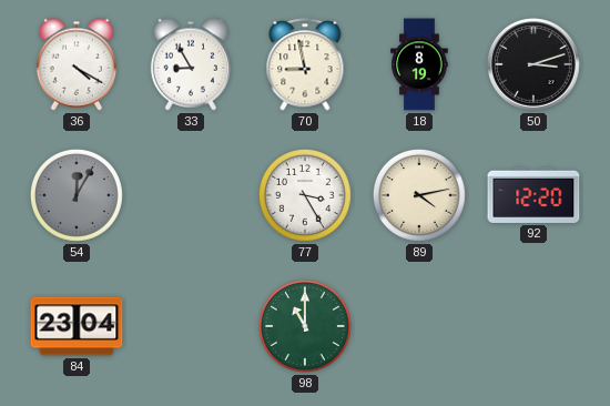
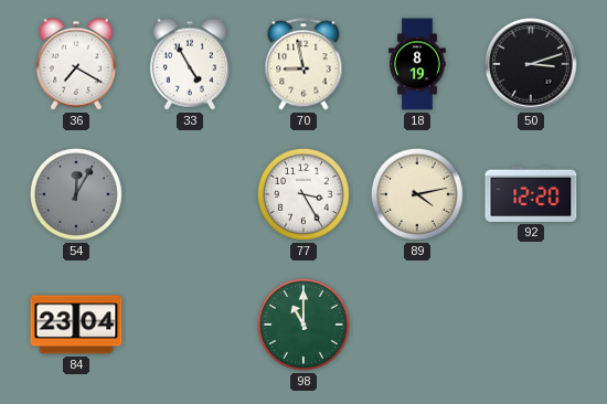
36: 4:20 -> 7:20 (75, 64)
33: 8:55 -> 4:55 (189, 64)
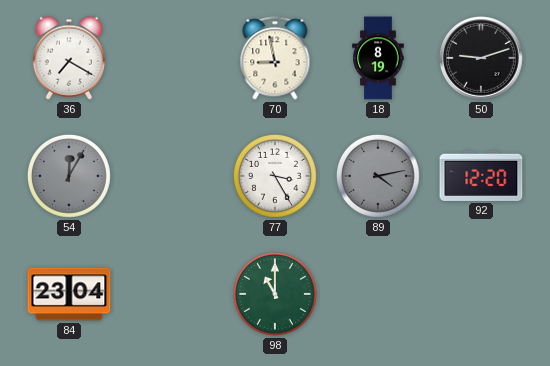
33: 4:55 -> none (189, 64)
50: 3:12 -> 9:12 (481, 58)
89 dial: cream -> grey (378, 176)
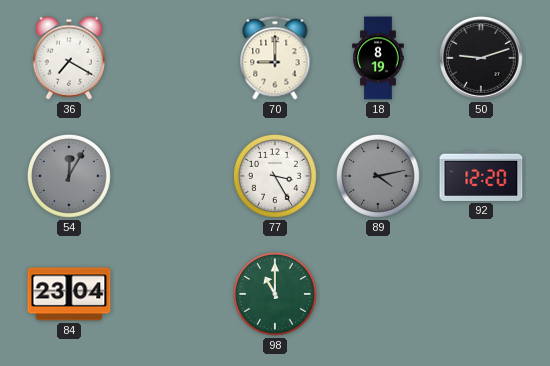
70: 8:58 -> 9:00 (275, 58)
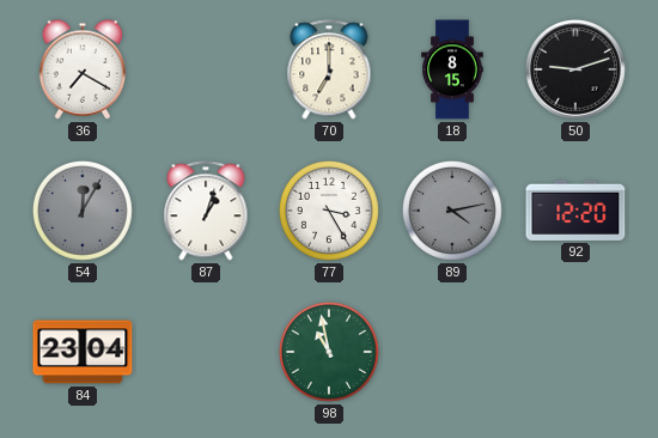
70: 9:00 -> 7:00 (329, 69)
18: 8:19 -> 8:15 (452, 69)
87: none -> 1:03 (206, 211)
98: 11:00 -> 10:58 (329, 352)
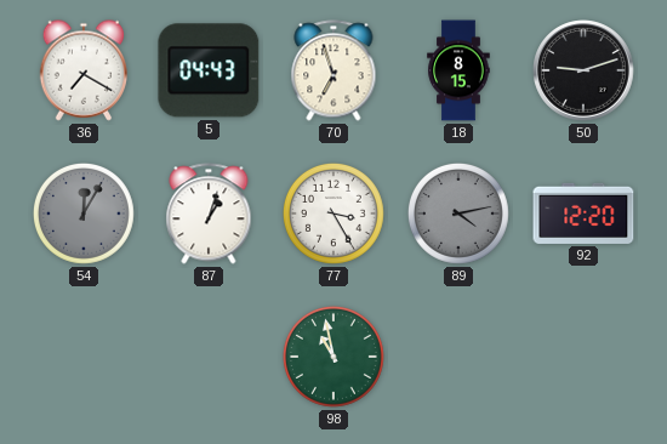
5: none -> 04:43 (209, 70)
70: 7:00 -> 6:57 (333, 70)
84: 23:04 -> none (83, 352)
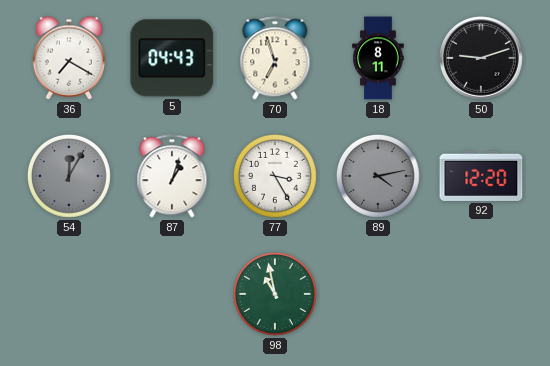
18: 8:15 -> 8:11 (378, 58)
